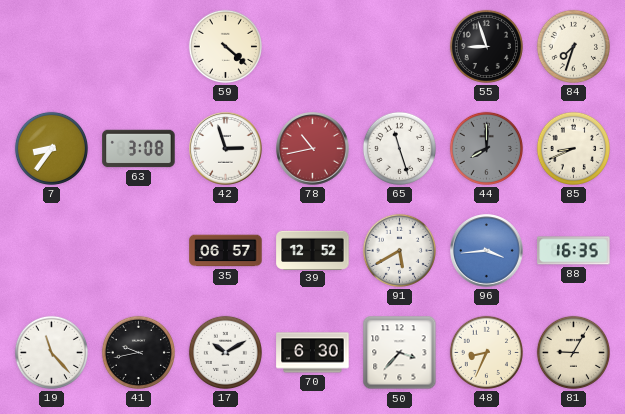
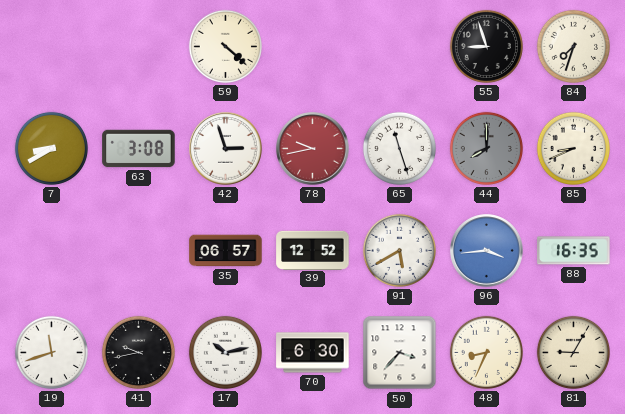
7: 8:36 -> 8:40 (51, 148)
78: 10:43 -> 9:43 (313, 149)
19: 11:23 -> 11:42 (51, 352)
17: 10:10 -> 10:13 (225, 352)
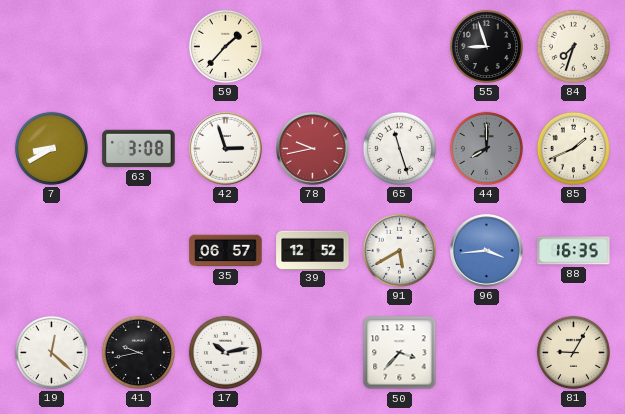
59: 4:22 -> 1:37 (225, 46)
85: 8:41 -> 1:41 (573, 148)
19: 11:42 -> 12:22 (51, 352)
70: 6:30 -> none (313, 353)
48: 8:34 -> none (486, 352)
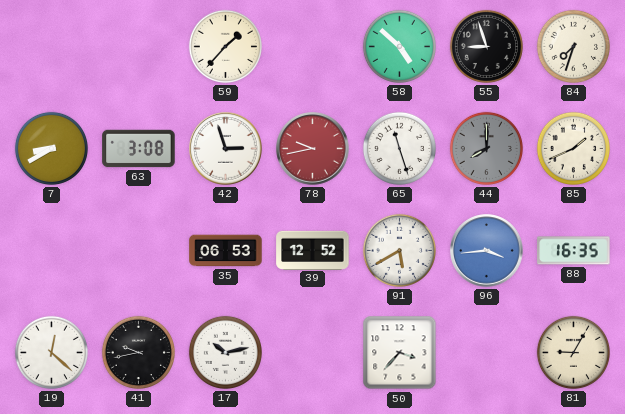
58: none -> 4:52 (399, 46)
35: 06:57 -> 06:53 (226, 251)
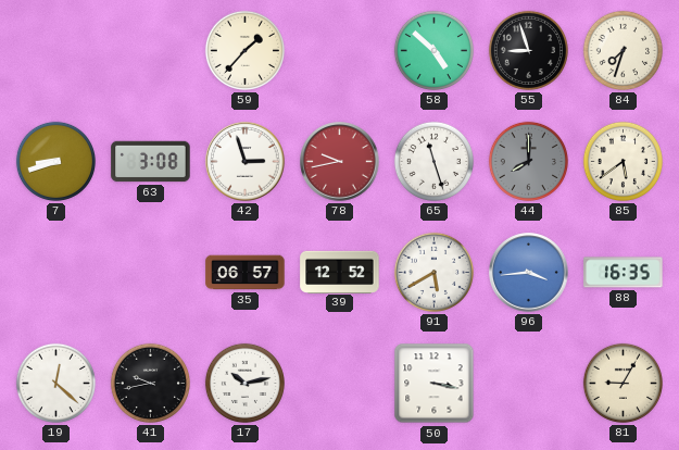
7: 8:40 -> 8:42 (55, 161)
85: 1:41 -> 5:39 (623, 161)
35: 06:53 -> 06:57 (246, 273)
50: 3:37 -> 3:17 (435, 384)
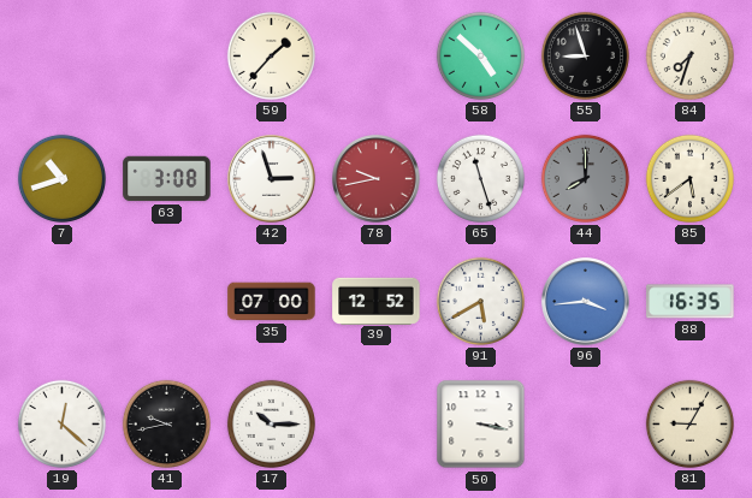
7: 8:42 -> 10:42 (61, 178)
35: 06:57 -> 07:00 (272, 302)
17: 10:13 -> 10:15 (271, 423)
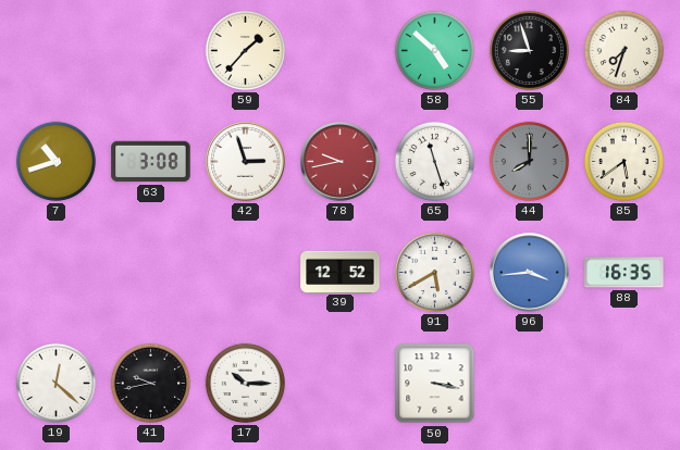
35: 07:00 -> none (272, 302)
81: 9:05 -> none (689, 423)
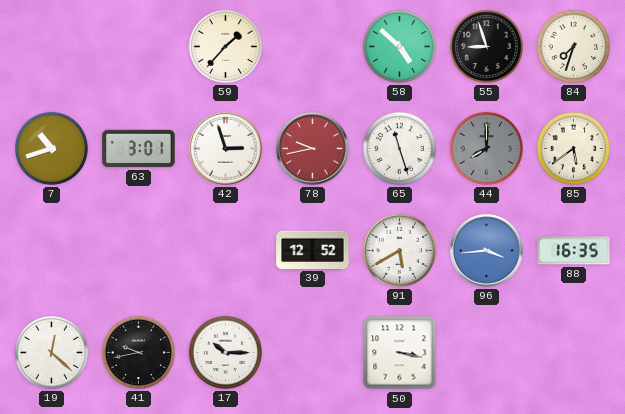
63: 3:08 -> 3:01 (139, 149)
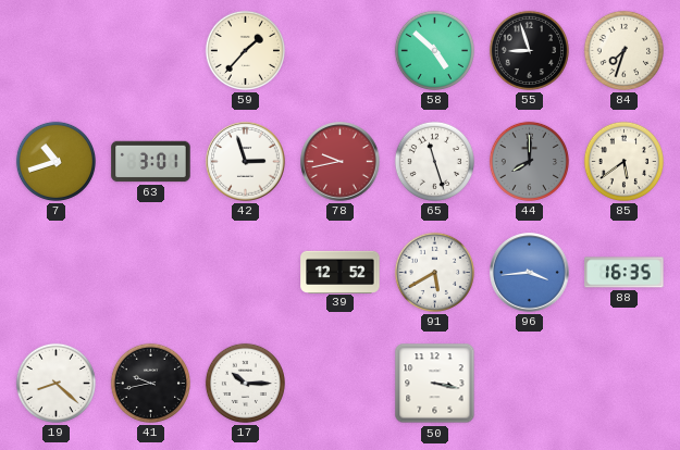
19: 12:22 -> 8:22 (55, 383)
